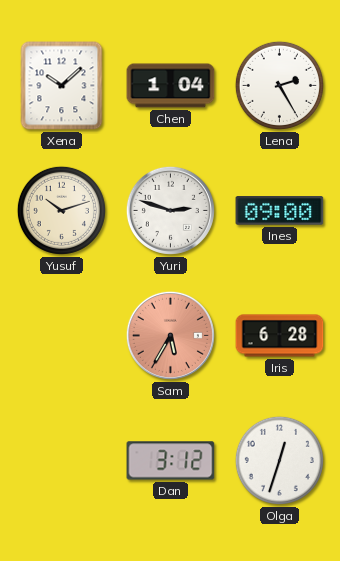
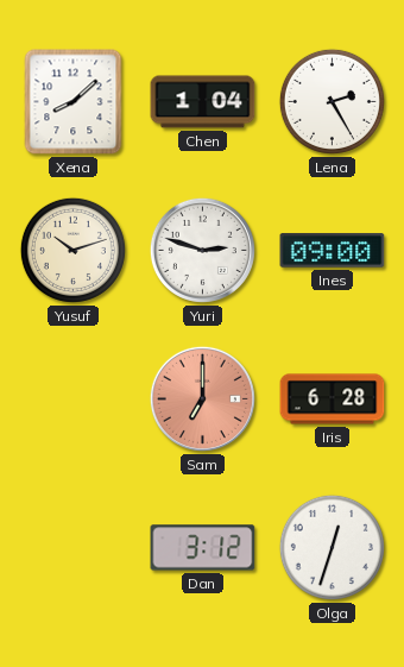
Xena: 10:08 -> 8:08 (74, 102)
Sam: 5:35 -> 7:00 (202, 398)
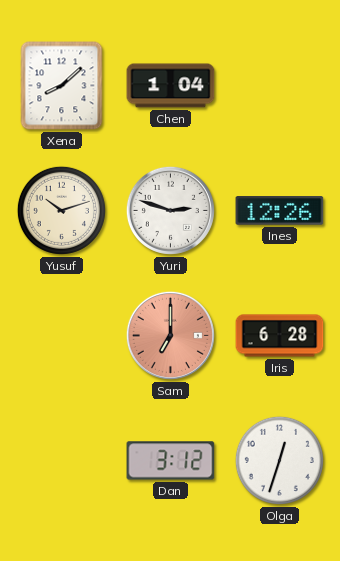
Lena: 2:25 -> none (332, 101)
Ines: 09:00 -> 12:26 (280, 211)
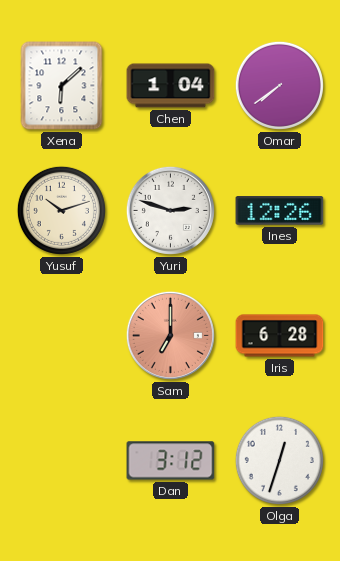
Xena: 8:08 -> 6:08 (62, 86)
Omar: none -> 7:39 (279, 85)
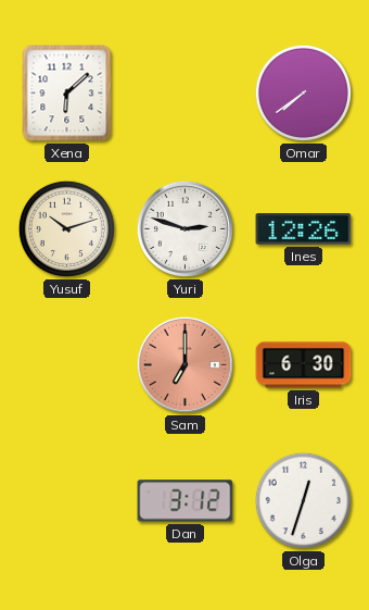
Chen: 1:04 -> none (171, 86)
Iris: 6:28 -> 6:30 (304, 365)
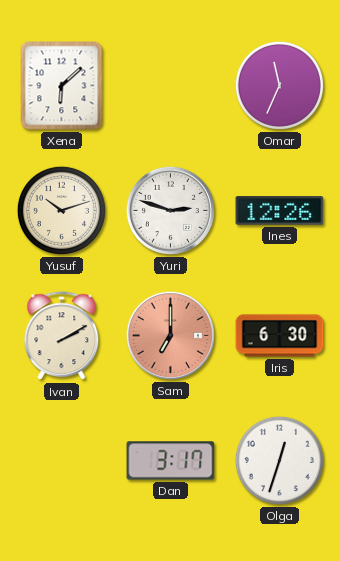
Omar: 7:39 -> 11:34 (279, 85)
Ivan: none -> 2:10 (62, 336)
Dan: 3:12 -> 3:17 (171, 461)
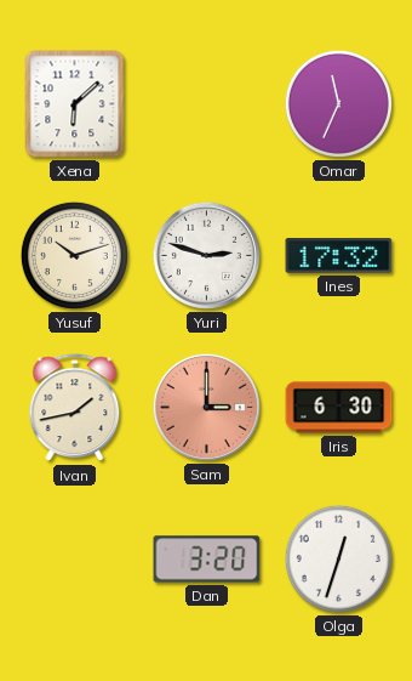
Ines: 12:26 -> 17:32 (339, 256)
Ivan: 2:10 -> 1:43 (75, 408)
Sam: 7:00 -> 3:00 (206, 407)
Dan: 3:17 -> 3:20 (207, 560)
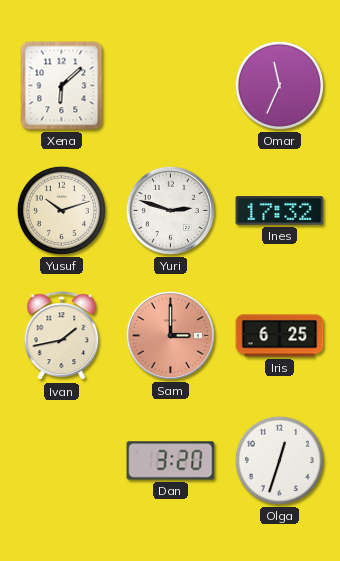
Iris: 6:30 -> 6:25 (280, 336)
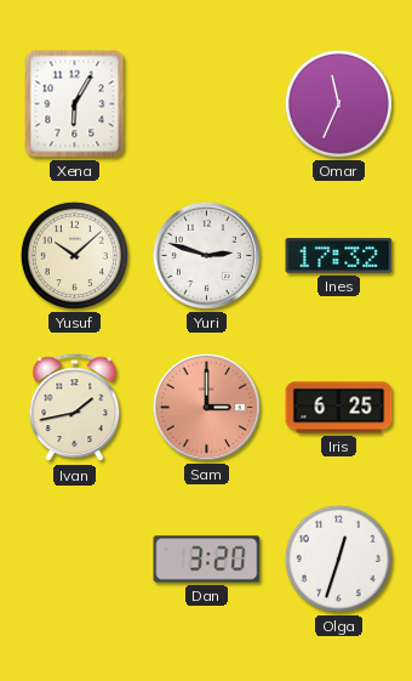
Xena: 6:08 -> 6:05 (75, 104)
Yusuf: 10:12 -> 10:08 (74, 255)
